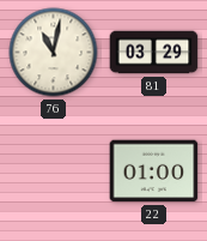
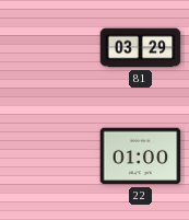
76: 11:02 -> none (54, 53)
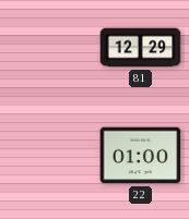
81: 03:29 -> 12:29 (141, 48)
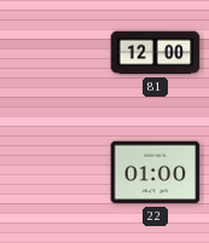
81: 12:29 -> 12:00 (156, 53)
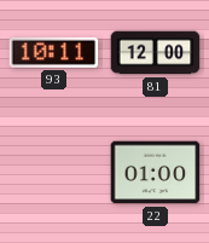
93: none -> 10:11 (54, 52)
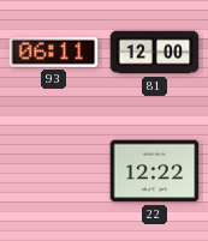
93: 10:11 -> 06:11 (54, 52)
22: 01:00 -> 12:22 (155, 171)
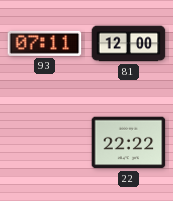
93: 06:11 -> 07:11 (45, 43)
22: 12:22 -> 22:22 (129, 143)
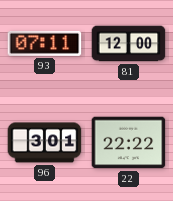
96: none -> 3:01 (45, 143)
